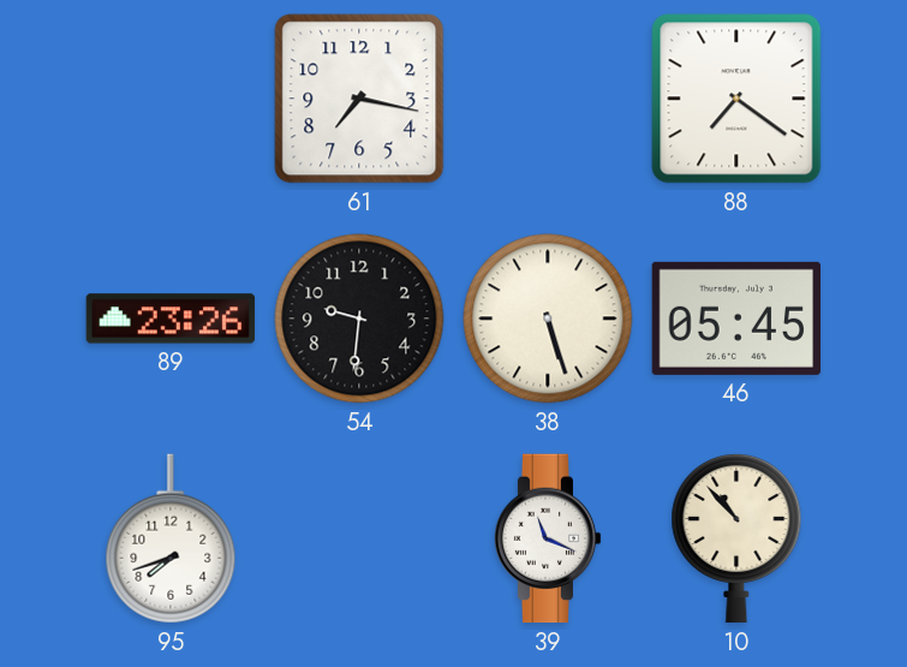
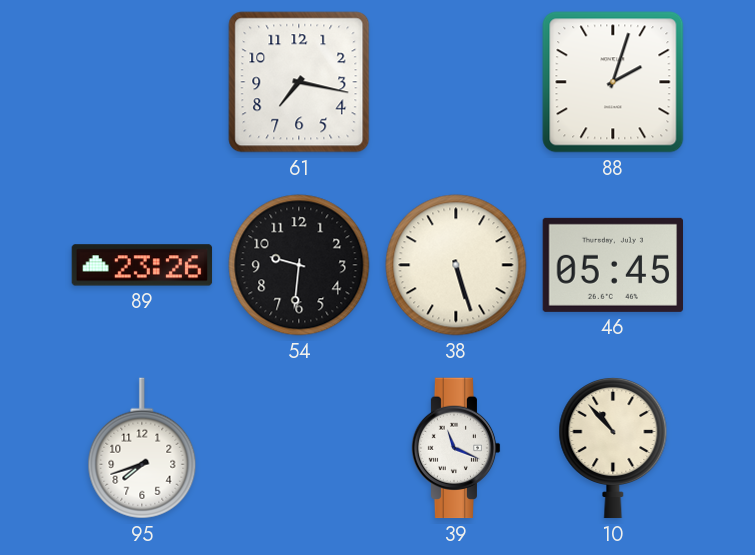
88: 7:21 -> 2:03 (613, 82)
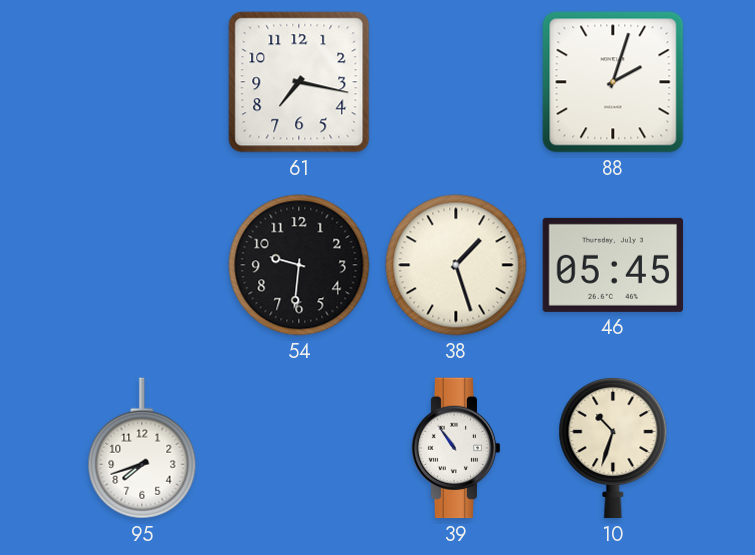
89: 23:26 -> none (142, 265)
38: 5:27 -> 1:27 (456, 265)
39: 11:19 -> 10:54 (456, 448)
10: 10:53 -> 10:33 (613, 448)
